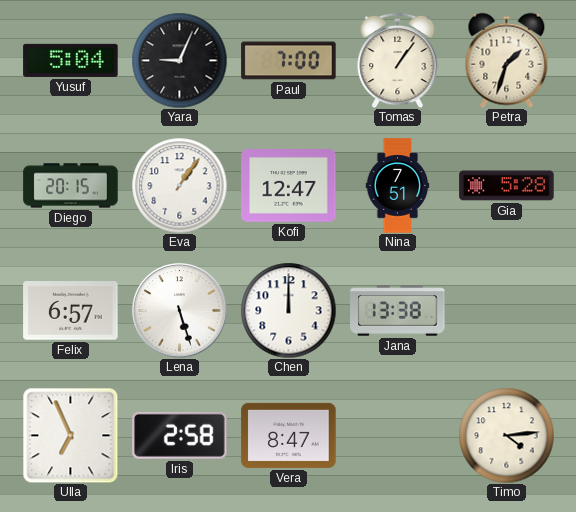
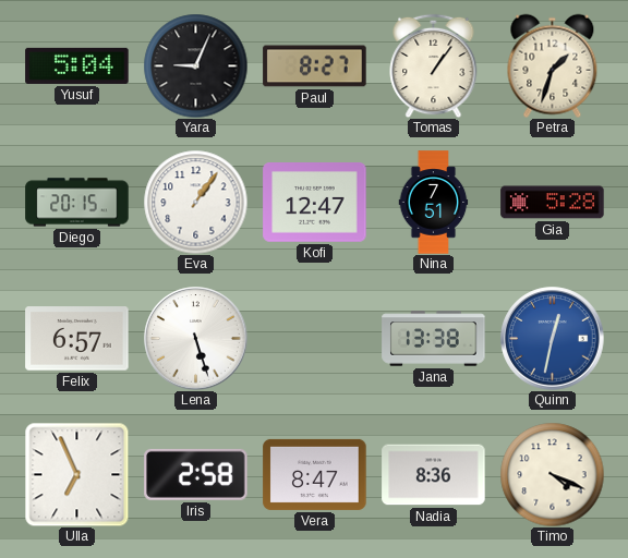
Paul: 7:00 -> 8:27 (315, 66)
Chen: 12:00 -> none (288, 310)
Quinn: none -> 12:32 (553, 339)
Nadia: none -> 8:36 (434, 475)
Timo: 4:14 -> 4:19 (552, 474)
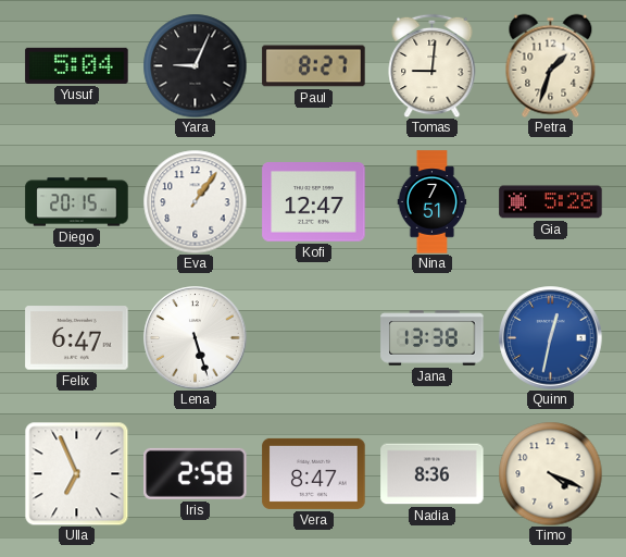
Tomas: 1:06 -> 9:01 (433, 65)
Felix: 6:57 -> 6:47 (77, 338)
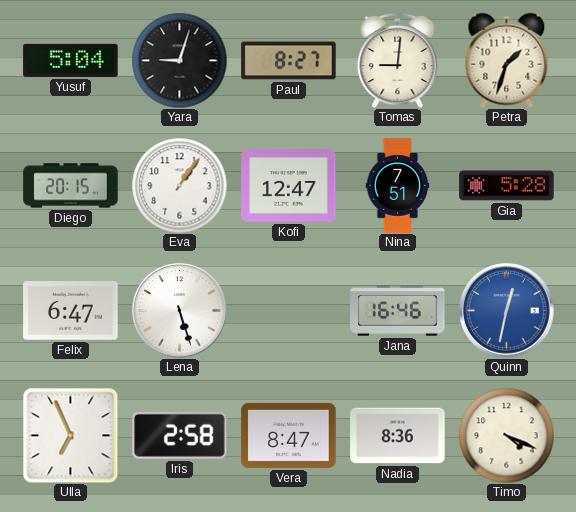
Yara: 9:04 -> 9:03 (179, 60)
Jana: 13:38 -> 16:46 (398, 311)
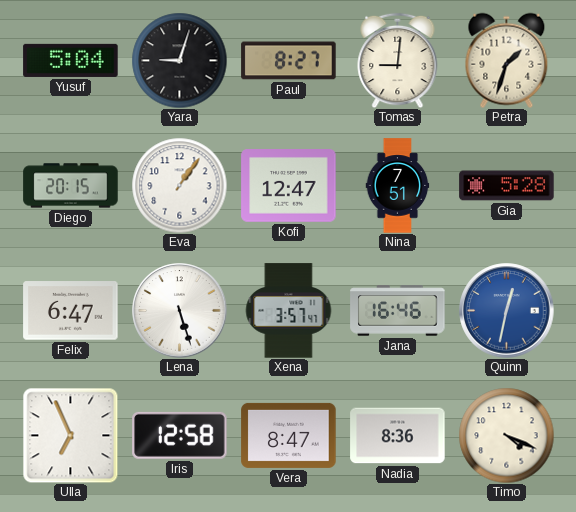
Xena: none -> 3:57 (289, 311)
Iris: 2:58 -> 12:58 (180, 435)
